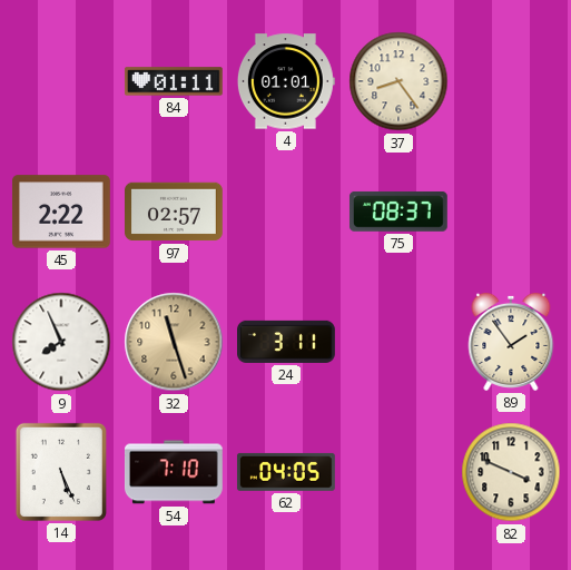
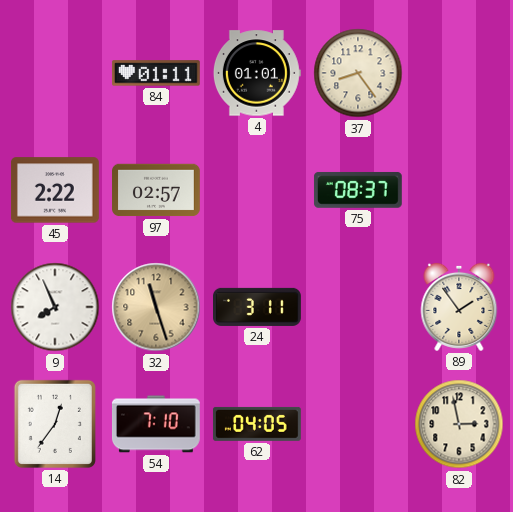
14: 5:26 -> 12:36 (55, 424)
82: 3:49 -> 2:58 (459, 424)
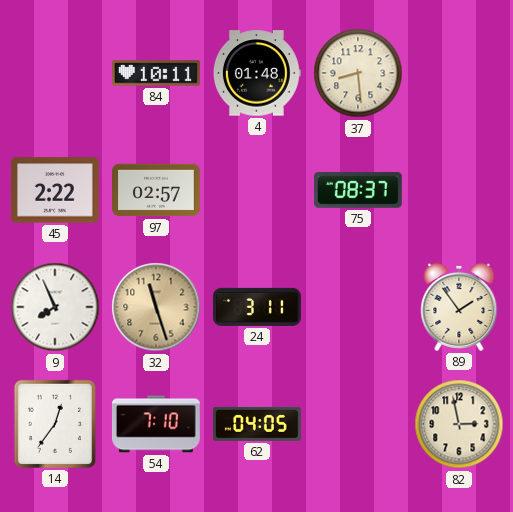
84: 01:11 -> 10:11 (156, 73)
4: 01:01 -> 01:48 (257, 73)
37: 8:24 -> 8:29 (358, 73)
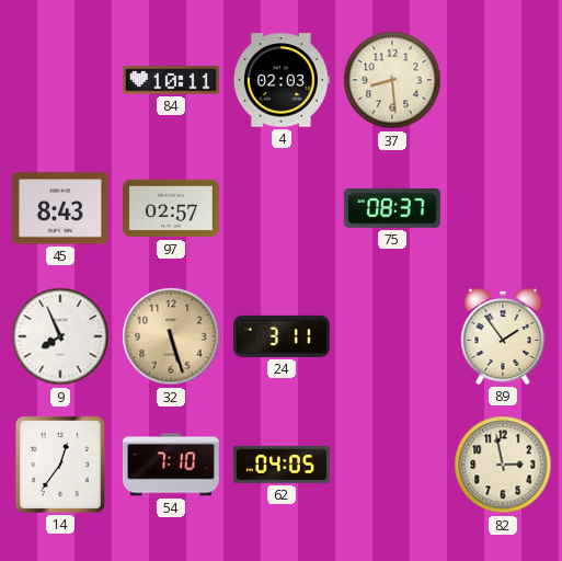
4: 01:48 -> 02:03 (282, 80)
45: 2:22 -> 8:43 (60, 208)
32: 11:27 -> 5:27 (171, 336)
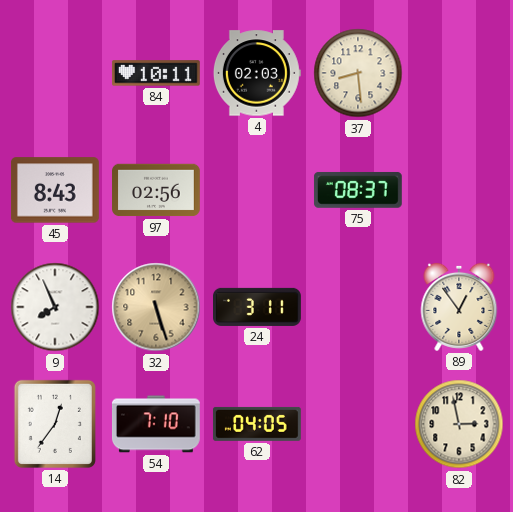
97: 02:57 -> 02:56 (157, 190)
89: 1:54 -> 12:54 (459, 307)
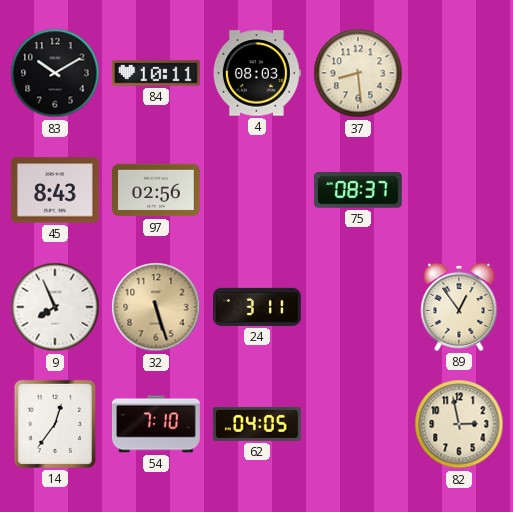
83: none -> 10:10 (55, 73)
4: 02:03 -> 08:03 (257, 73)
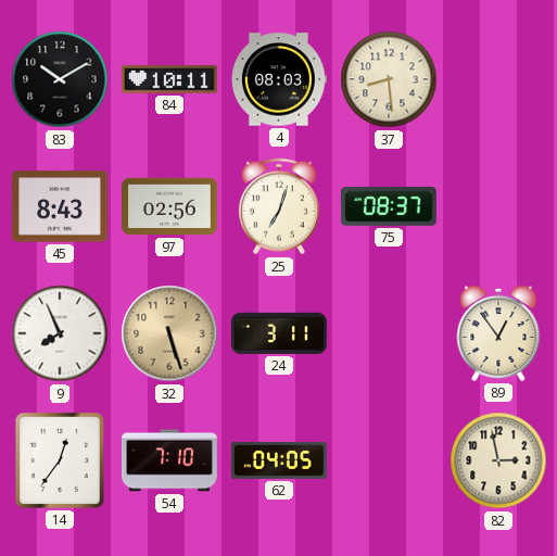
25: none -> 7:03 (279, 206)
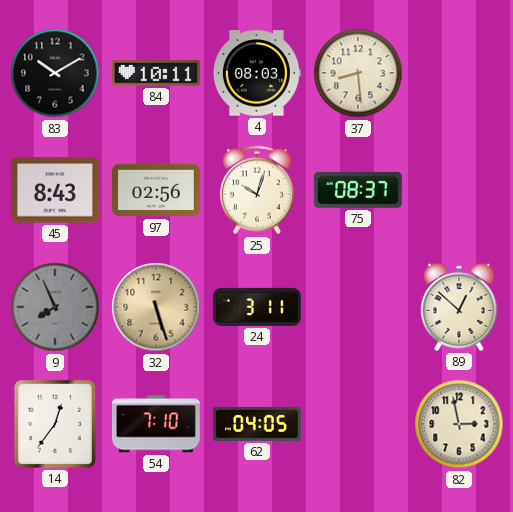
25: 7:03 -> 10:03 (257, 190)
9 dial: white -> grey (55, 307)
89: 12:54 -> 12:52 (459, 307)
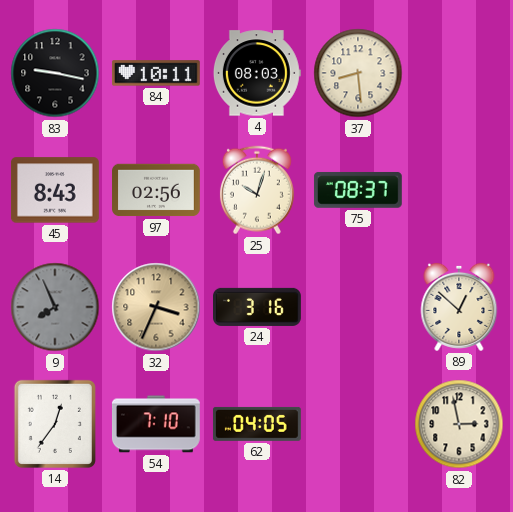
83: 10:10 -> 9:17 (55, 73)
32: 5:27 -> 3:34 (156, 307)
24: 3:11 -> 3:16 (258, 307)
